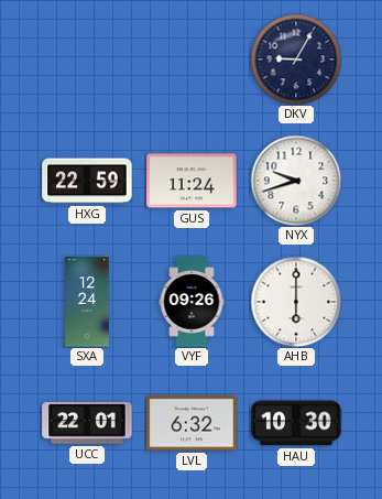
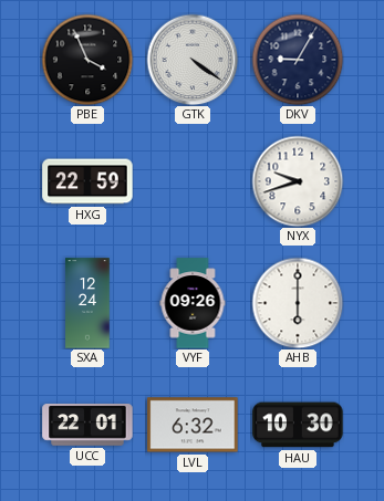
PBE: none -> 3:56 (87, 60)
GTK: none -> 4:21 (193, 60)
GUS: 11:24 -> none (192, 181)
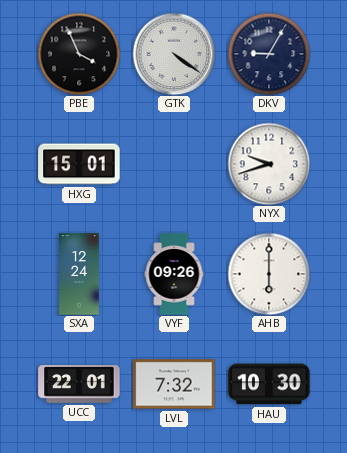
HXG: 22:59 -> 15:01 (79, 164)
LVL: 6:32 -> 7:32 (174, 384)
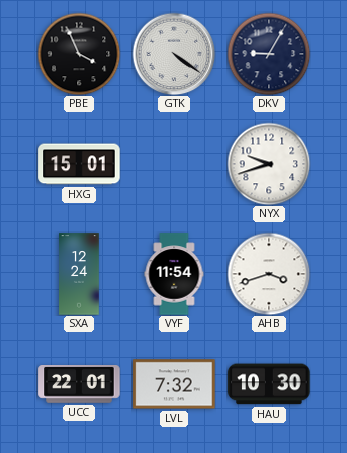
VYF: 09:26 -> 11:54 (174, 274)
AHB: 6:00 -> 3:42 (269, 274)
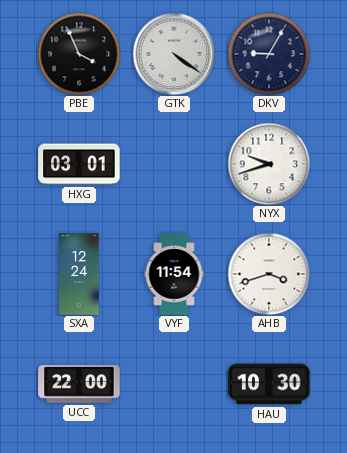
HXG: 15:01 -> 03:01 (79, 164)
UCC: 22:01 -> 22:00 (79, 384)
LVL: 7:32 -> none (174, 384)
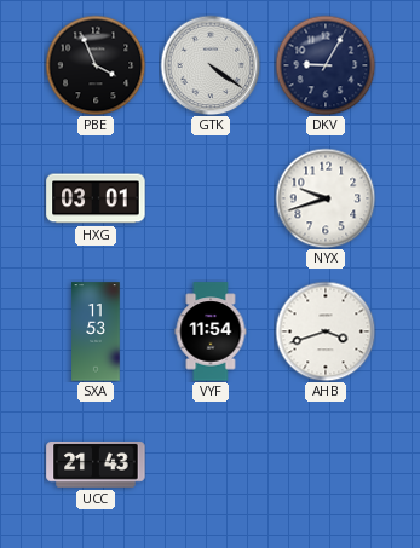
SXA: 12:24 -> 11:53 (96, 331)
UCC: 22:00 -> 21:43 (96, 465)
HAU: 10:30 -> none (269, 384)
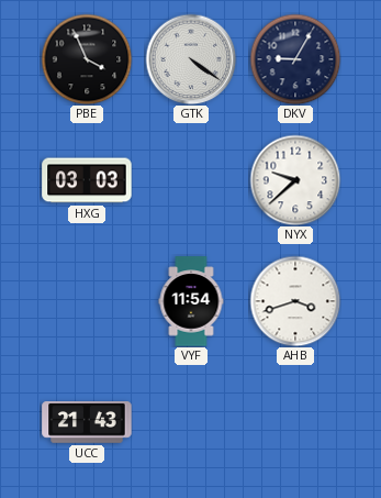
HXG: 03:01 -> 03:03 (87, 180)
NYX: 9:42 -> 9:38 (295, 180)
SXA: 11:53 -> none (96, 331)
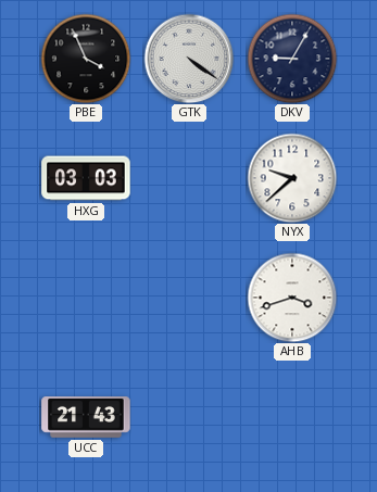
VYF: 11:54 -> none (191, 301)
